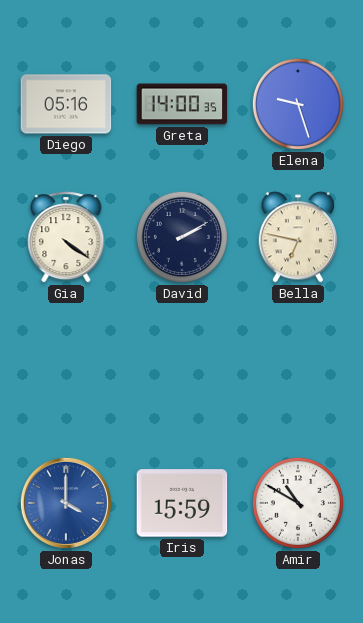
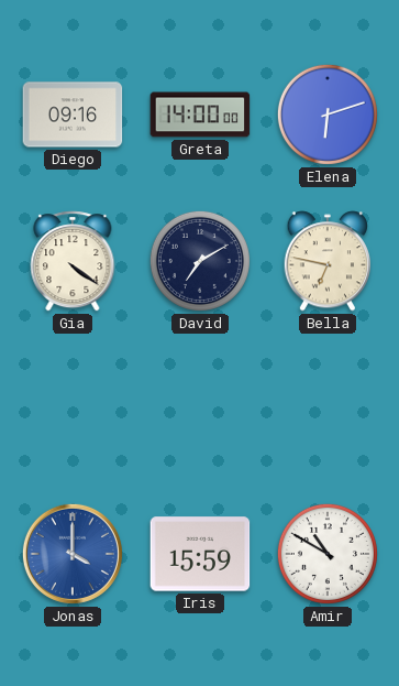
Diego: 05:16 -> 09:16 (73, 115)
Greta: 14:00:35 -> 14:00:00 (200, 115)
Elena: 9:27 -> 6:12 (328, 115)
David: 2:10 -> 7:10 (200, 261)
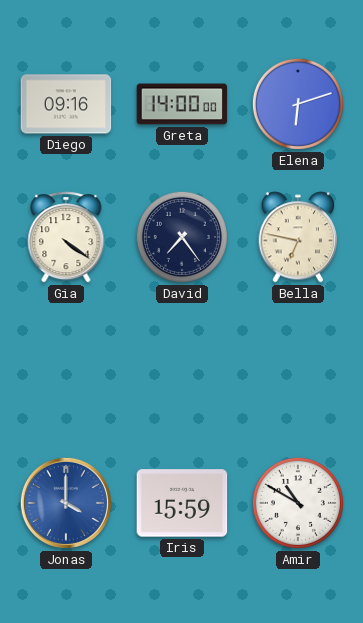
David: 7:10 -> 7:24 (182, 237)
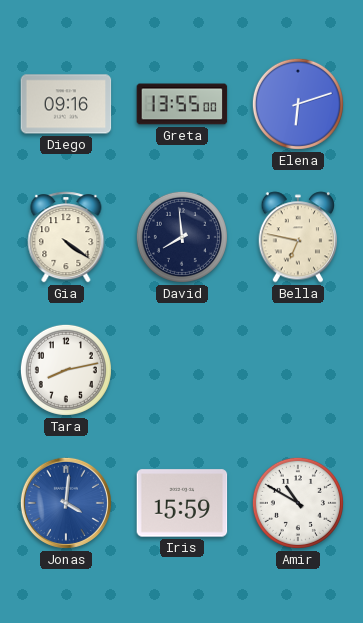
Greta: 14:00 -> 13:55 (182, 104)
David: 7:24 -> 7:59 (182, 237)
Tara: none -> 8:13 (66, 370)
Jonas: 4:00 -> 4:01 (66, 503)
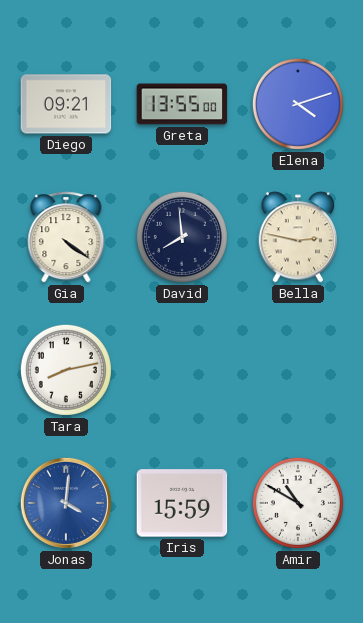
Diego: 09:16 -> 09:21 (66, 104)
Elena: 6:12 -> 4:12 (298, 104)
Bella: 6:47 -> 2:47 (298, 237)
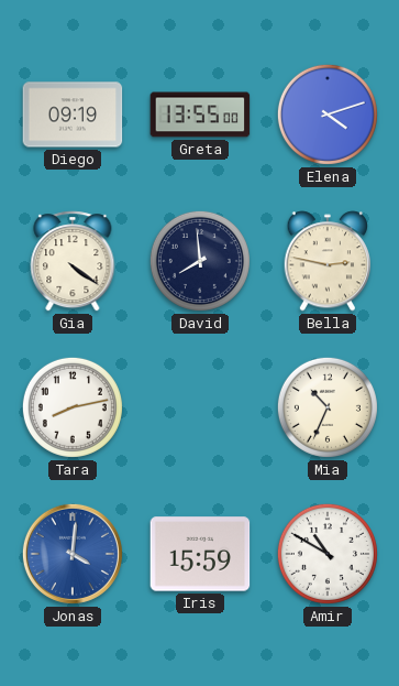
Diego: 09:21 -> 09:19 (73, 115)
Mia: none -> 10:34 (328, 407)
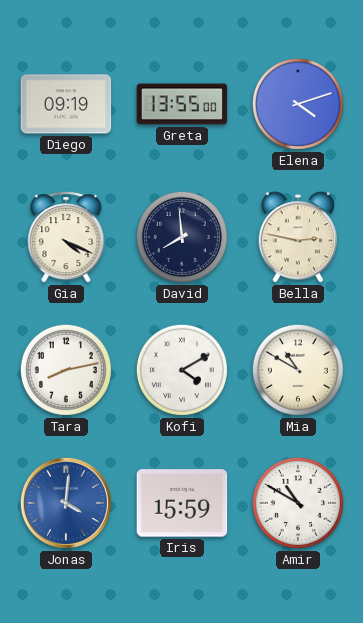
Gia: 4:21 -> 4:19 (66, 237)
Kofi: none -> 4:10 (182, 370)
Mia: 10:34 -> 10:50 (298, 370)
